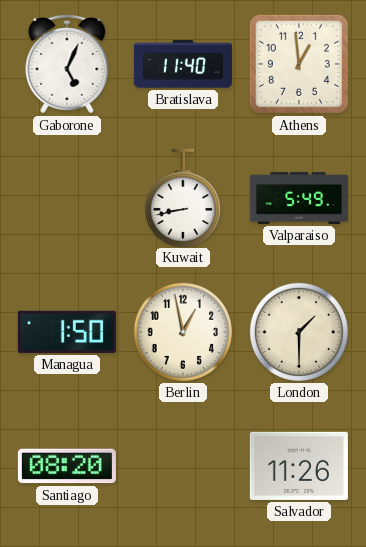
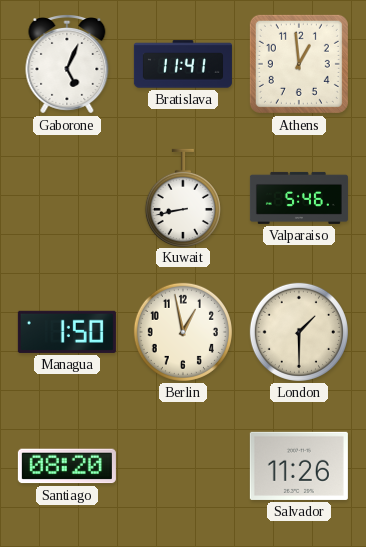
Bratislava: 11:40 -> 11:41 (183, 64)
Valparaiso: 5:49 -> 5:46 (299, 198)
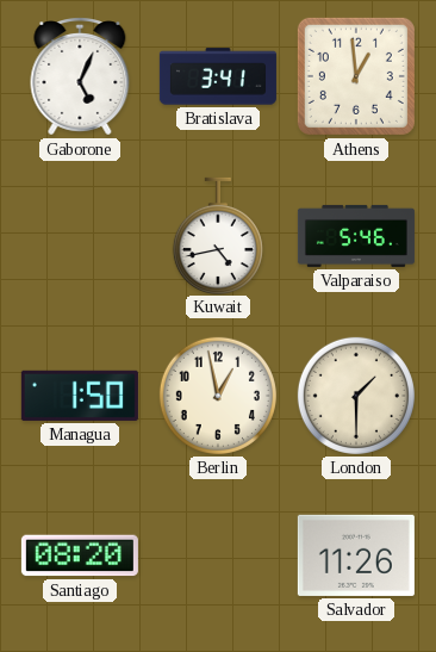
Bratislava: 11:41 -> 3:41 (218, 76)
Kuwait: 8:43 -> 4:43 (218, 235)
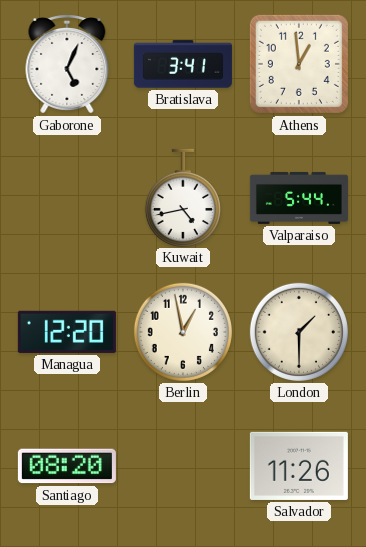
Valparaiso: 5:46 -> 5:44 (299, 198)
Managua: 1:50 -> 12:20 (67, 332)
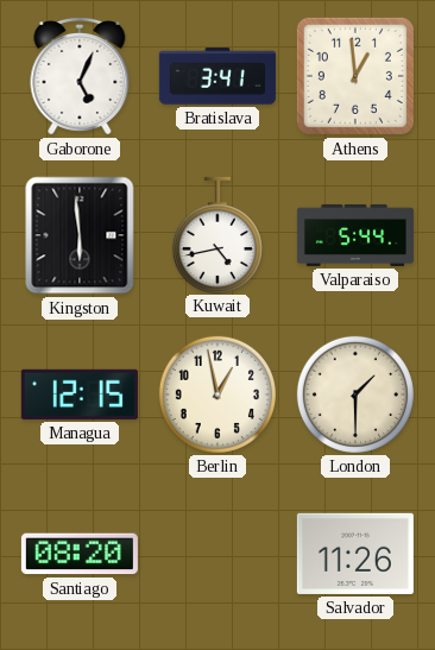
Kingston: none -> 5:59 (80, 235)
Managua: 12:20 -> 12:15 (80, 395)
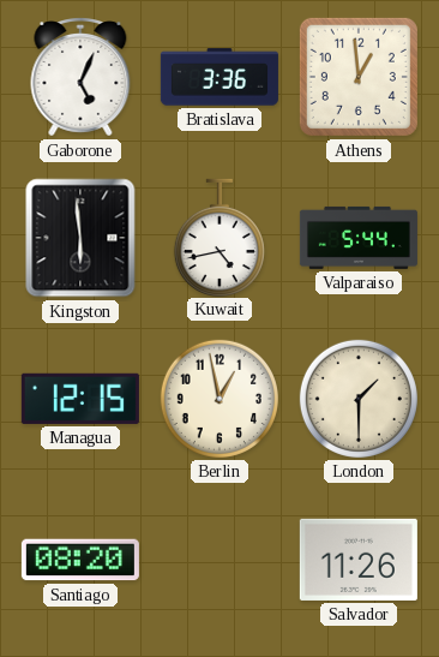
Bratislava: 3:41 -> 3:36 (220, 77)
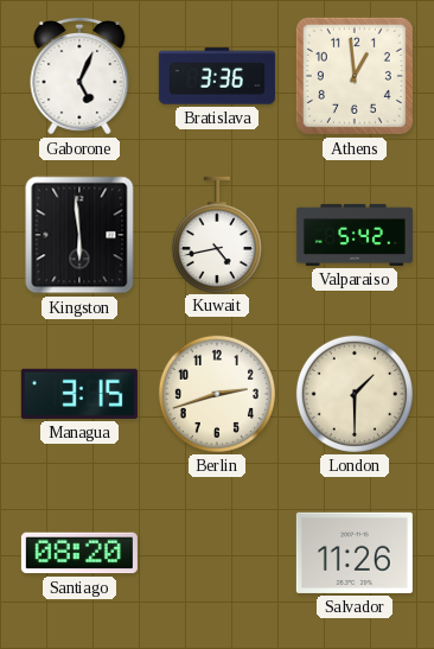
Valparaiso: 5:44 -> 5:42 (355, 235)
Managua: 12:15 -> 3:15 (79, 394)
Berlin: 12:58 -> 2:42 (217, 394)
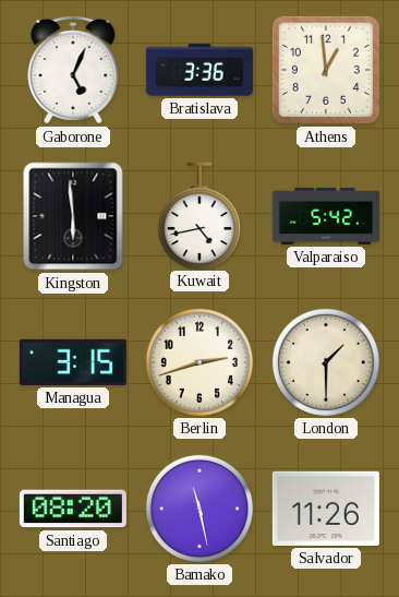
Bamako: none -> 11:28 (199, 509)
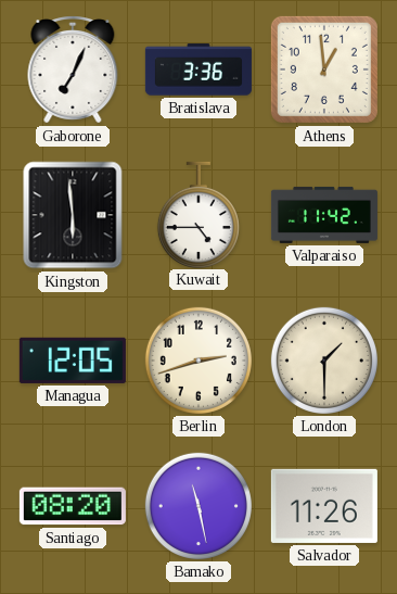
Gaborone: 5:04 -> 7:04 (73, 71)
Kuwait: 4:43 -> 4:45 (198, 214)
Valparaiso: 5:42 -> 11:42 (324, 215)
Managua: 3:15 -> 12:05 (73, 361)
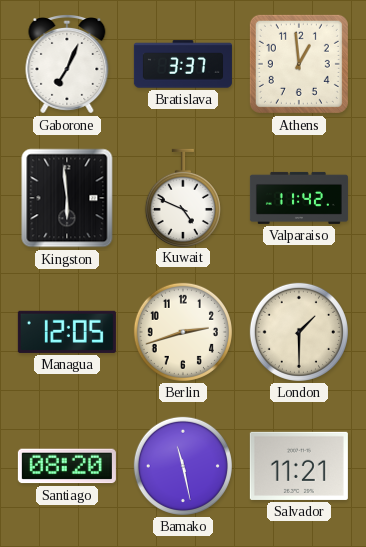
Bratislava: 3:36 -> 3:37 (183, 64)
Kuwait: 4:45 -> 4:49 (183, 197)
Salvador: 11:26 -> 11:21 (299, 466)
